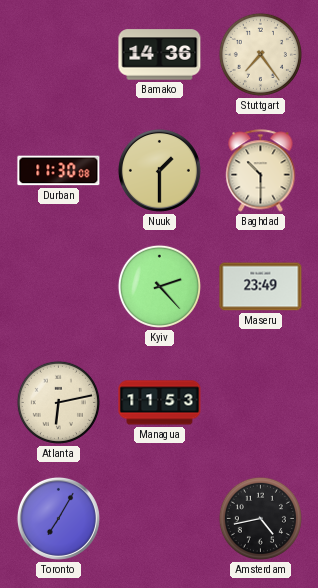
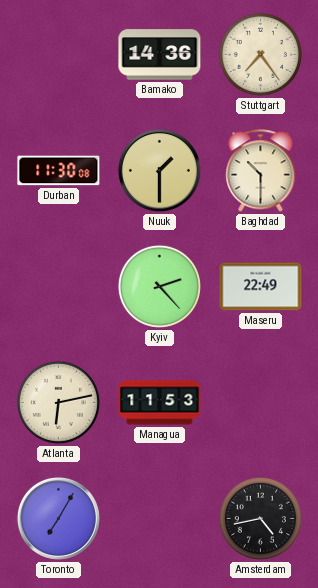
Maseru: 23:49 -> 22:49 (261, 287)
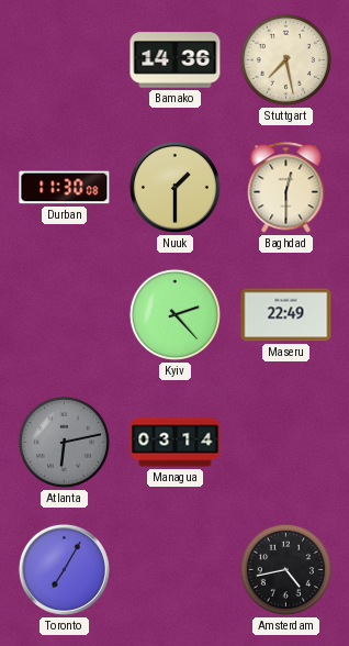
Stuttgart: 7:24 -> 7:28 (285, 59)
Baghdad: 10:30 -> 12:30 (286, 188)
Atlanta dial: cream -> grey (64, 442)
Managua: 11:53 -> 03:14 (176, 443)
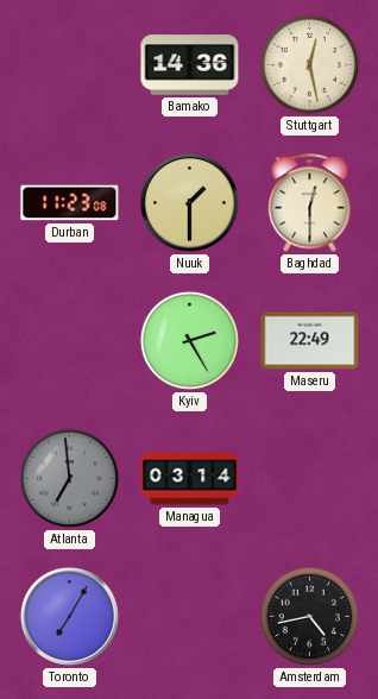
Stuttgart: 7:28 -> 12:28 (309, 64)
Durban: 11:30 -> 11:23 (70, 203)
Kyiv: 2:23 -> 2:25 (189, 340)
Atlanta: 6:13 -> 6:59 (69, 478)
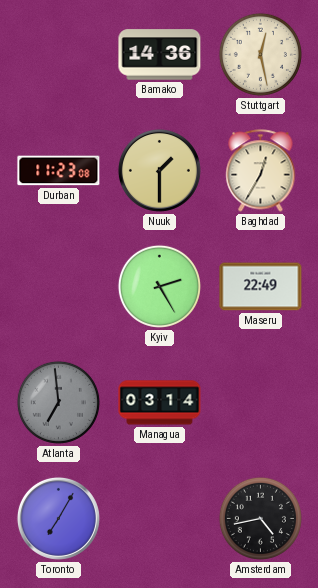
Baghdad: 12:30 -> 12:35 (261, 171)
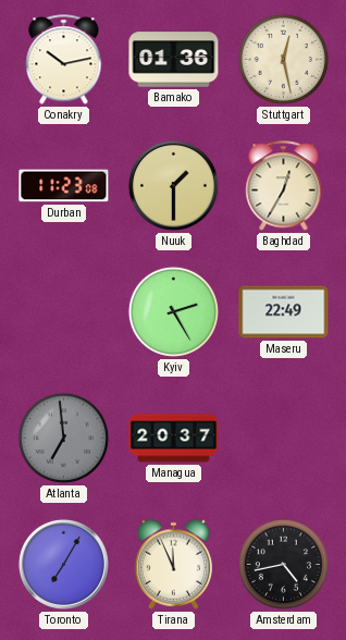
Conakry: none -> 10:13 (64, 60)
Bamako: 14:36 -> 01:36 (174, 60)
Managua: 03:14 -> 20:37 (174, 439)
Tirana: none -> 11:56 (174, 564)
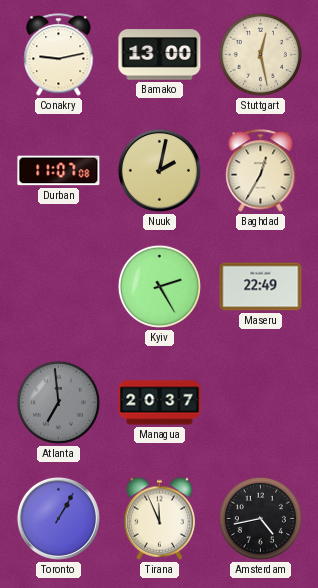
Conakry: 10:13 -> 9:13 (59, 55)
Bamako: 01:36 -> 13:00 (160, 55)
Durban: 11:23 -> 11:07 (59, 171)
Nuuk: 1:30 -> 2:02 (159, 170)
Toronto: 7:05 -> 1:05 (58, 518)
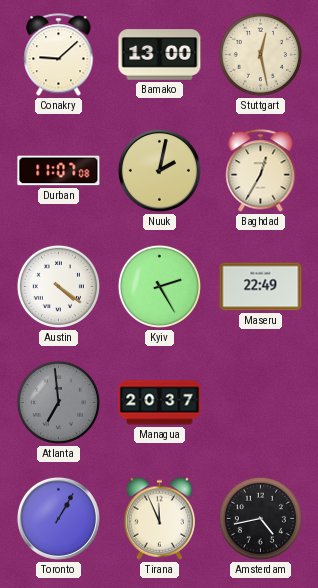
Conakry: 9:13 -> 9:08 (59, 55)
Austin: none -> 4:21 (58, 286)
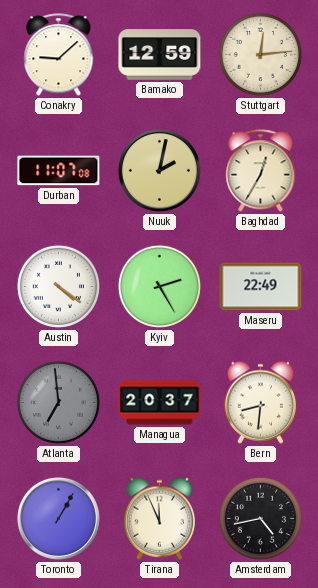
Bamako: 13:00 -> 12:59 (160, 55)
Stuttgart: 12:28 -> 12:14 (260, 54)
Bern: none -> 8:31 (261, 402)
